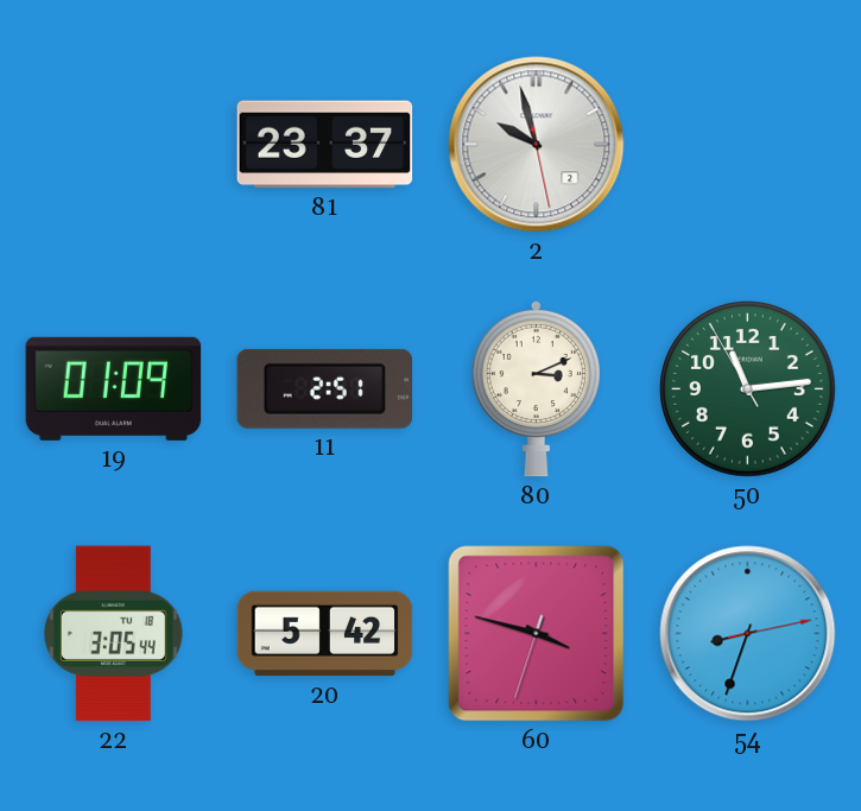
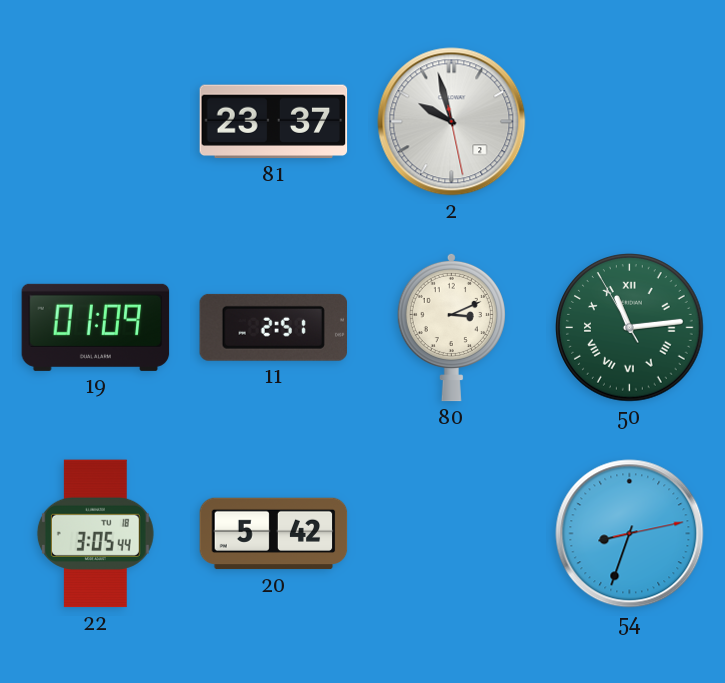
50 numerals: Arabic -> Roman (630, 328)
60: 3:47 -> none (537, 634)
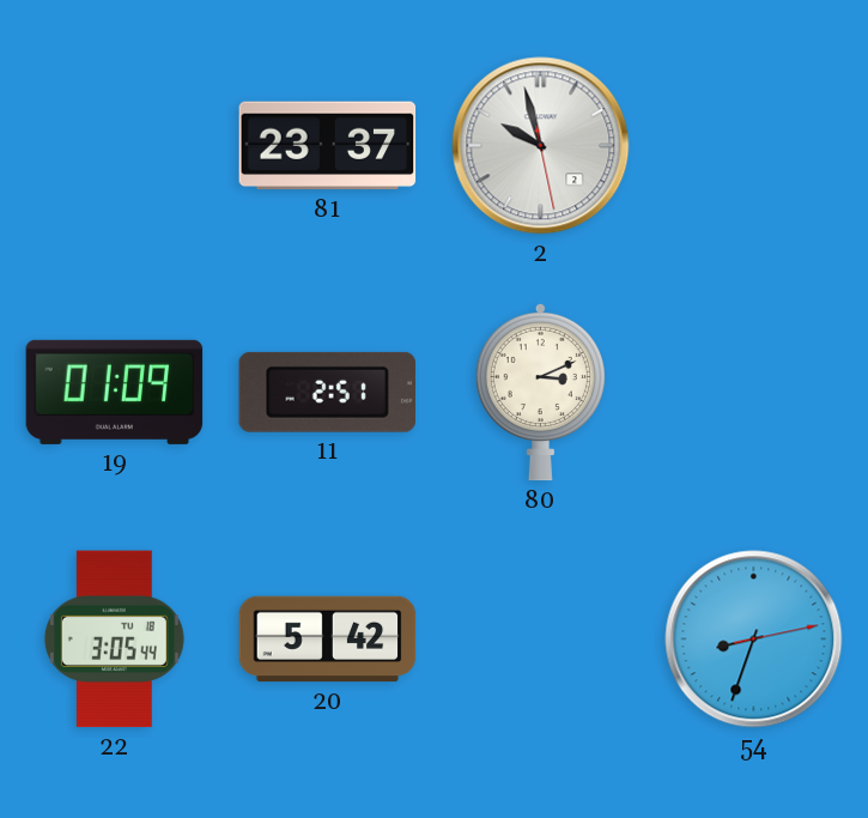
50: 11:13 -> none (630, 328)
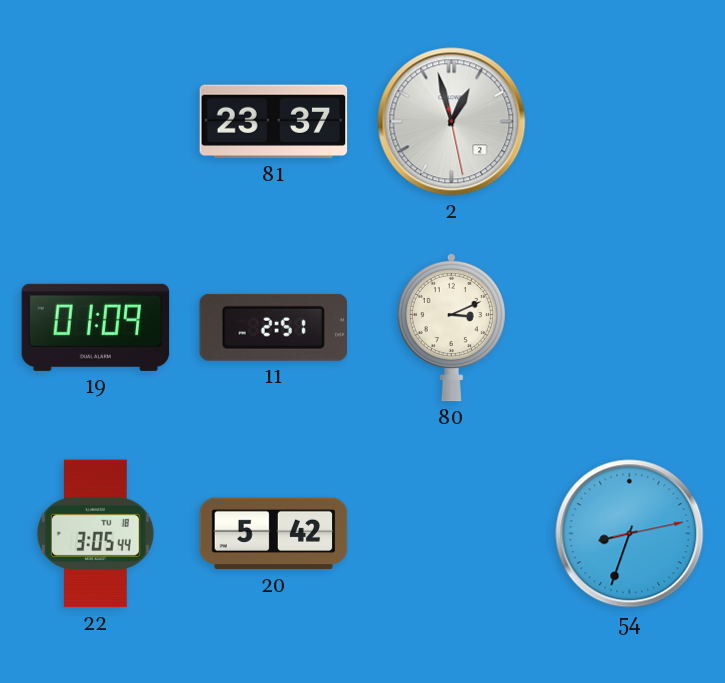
2: 9:57 -> 12:57 (452, 122)
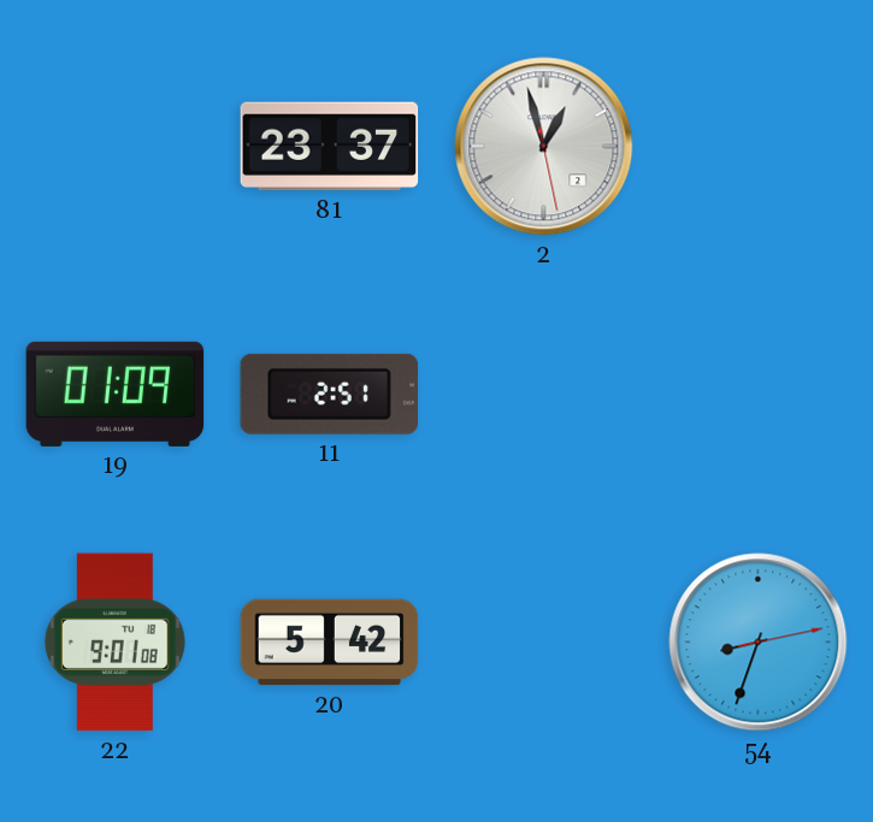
80: 3:11 -> none (451, 327)
22: 3:05 -> 9:01 (114, 643)
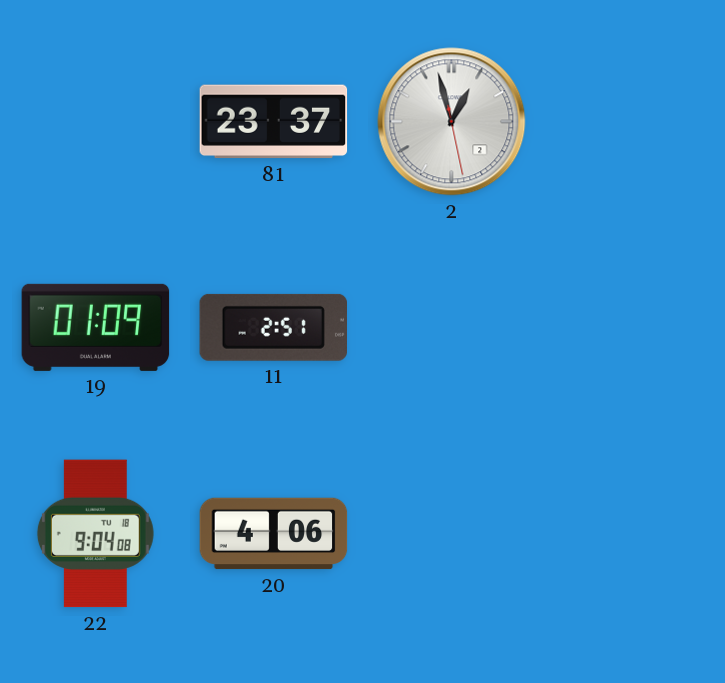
22: 9:01 -> 9:04 (95, 534)
20: 5:42 -> 4:06 (274, 534)
54: 8:33 -> none (759, 643)
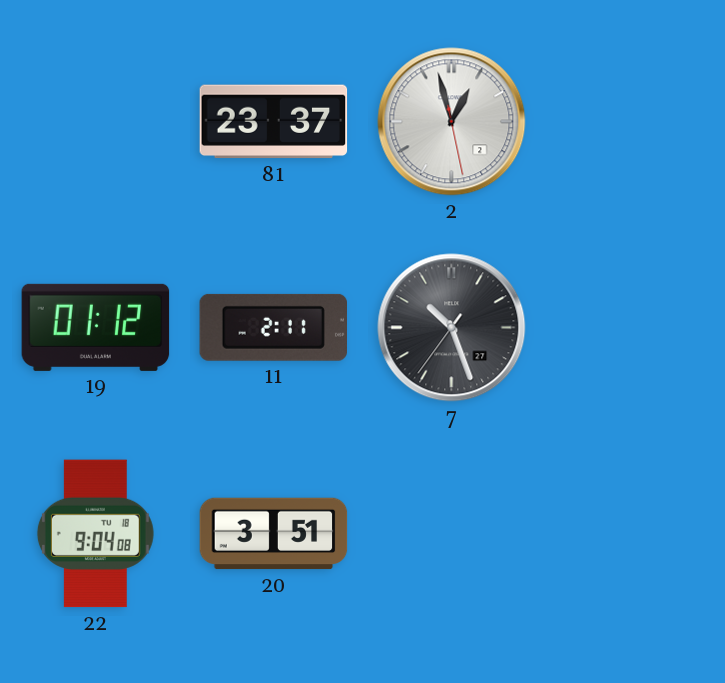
19: 01:09 -> 01:12 (96, 327)
11: 2:51 -> 2:11 (274, 327)
7: none -> 10:26 (452, 328)
20: 4:06 -> 3:51 (274, 534)
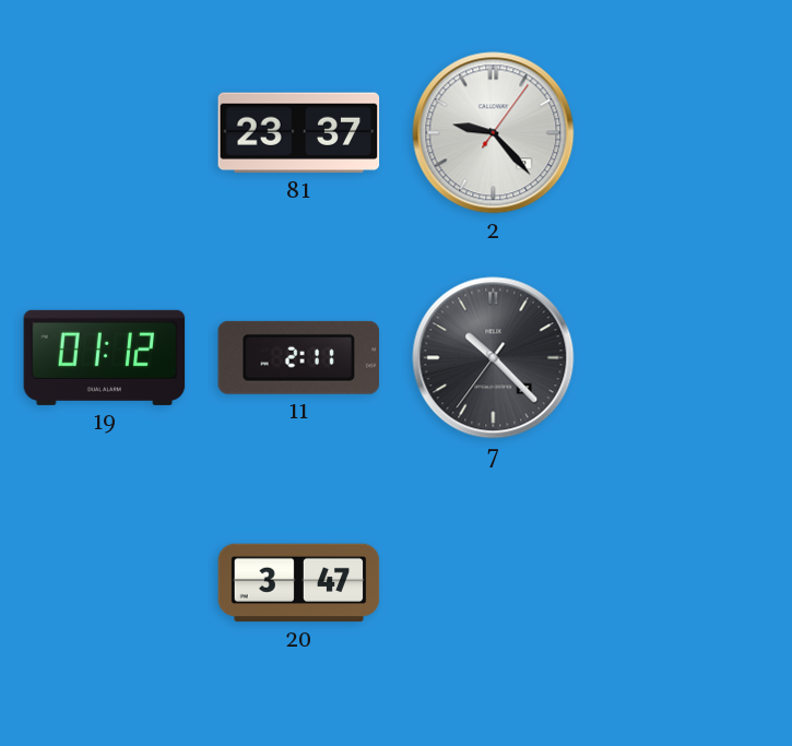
2: 12:57 -> 9:23 (494, 133)
7: 10:26 -> 10:22 (494, 358)
22: 9:04 -> none (95, 534)
20: 3:51 -> 3:47 (299, 583)
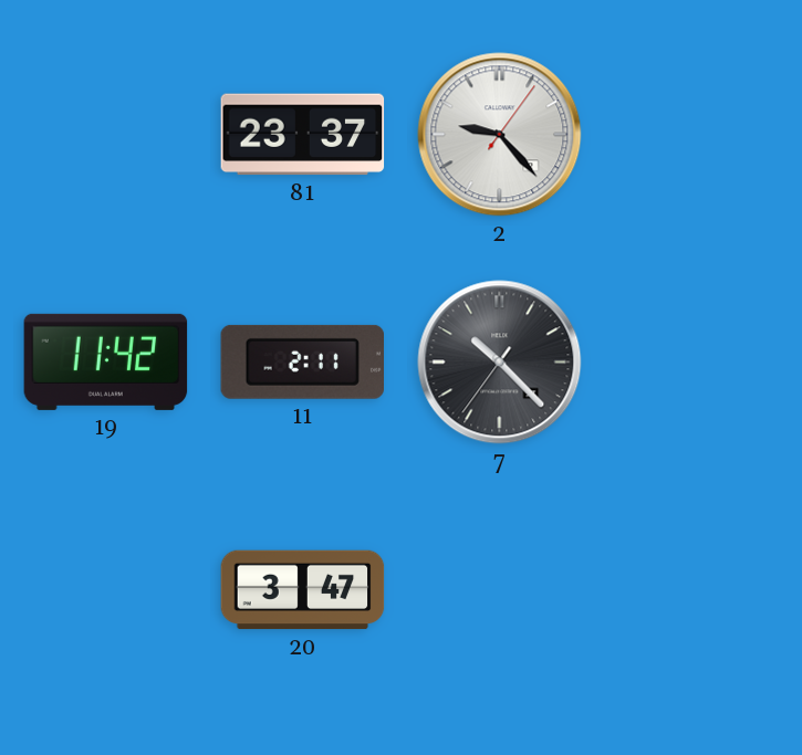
19: 01:12 -> 11:42 (106, 361)
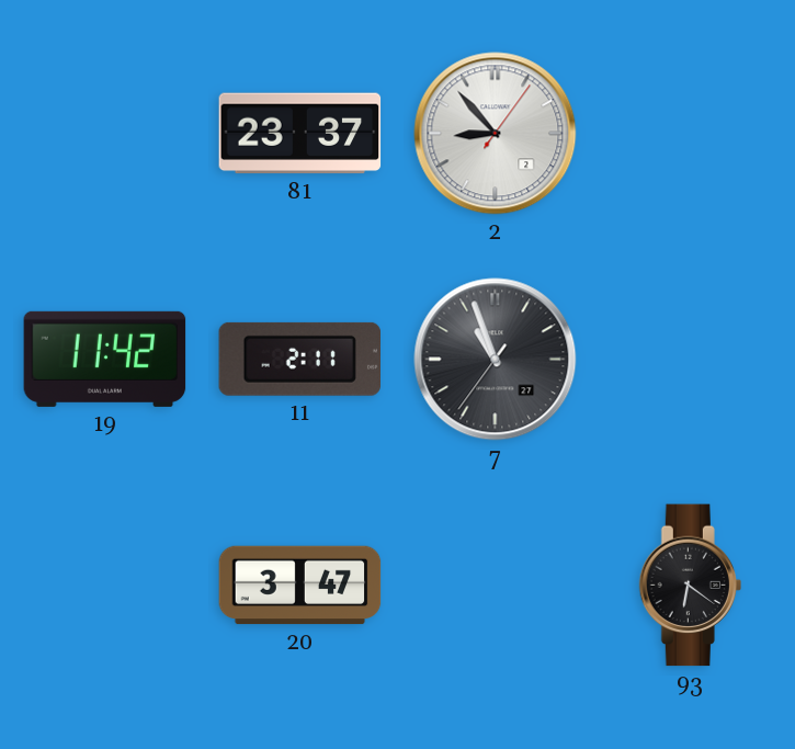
2: 9:23 -> 8:53 (496, 134)
7: 10:22 -> 10:56 (496, 360)
93: none -> 6:21 (690, 586)
